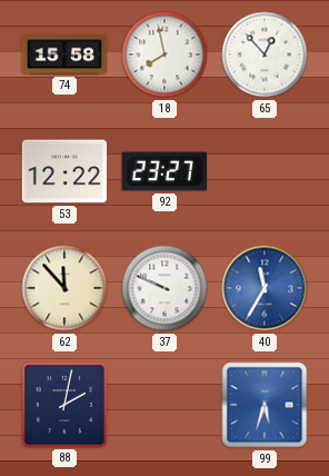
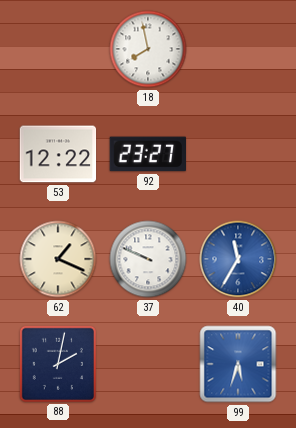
74: 15:58 -> none (64, 54)
65: 12:53 -> none (265, 54)
62: 11:53 -> 1:19 (58, 259)
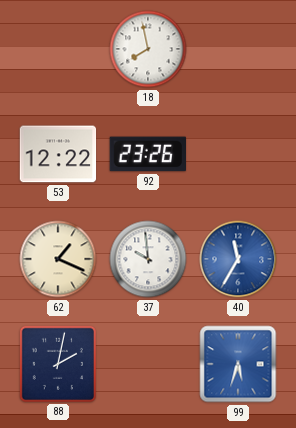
92: 23:27 -> 23:26 (147, 154)
37: 9:49 -> 9:59 (148, 259)
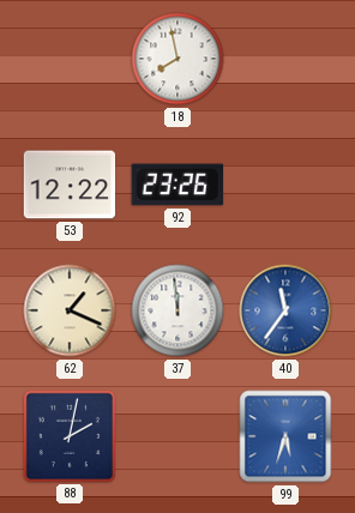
37: 9:59 -> 11:59 (177, 310)
40: 11:35 -> 11:36 (285, 310)
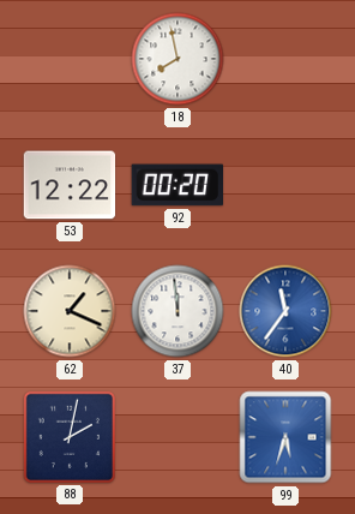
92: 23:26 -> 00:20 (176, 185)
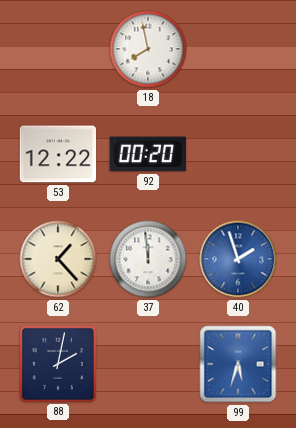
62: 1:19 -> 1:23 (58, 259)
40: 11:36 -> 1:57 (238, 259)
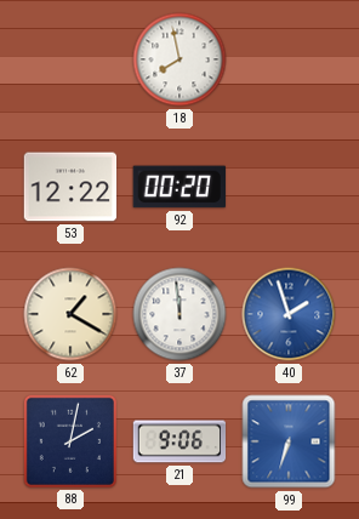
62: 1:23 -> 1:20 (70, 314)
21: none -> 9:06 (180, 441)
99: 5:33 -> 6:33 (289, 441)
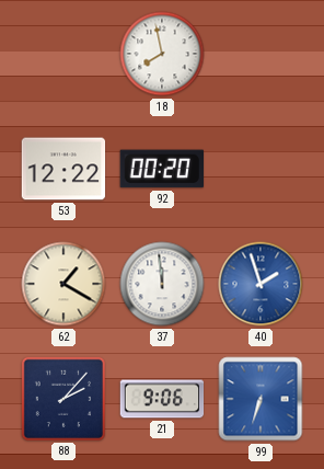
88: 2:02 -> 2:07 (62, 398)
